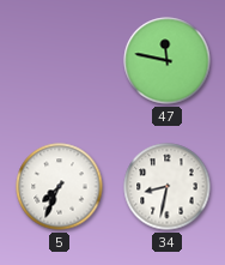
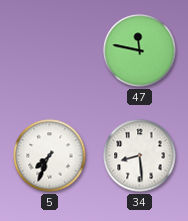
34: 8:32 -> 8:29 (140, 156)
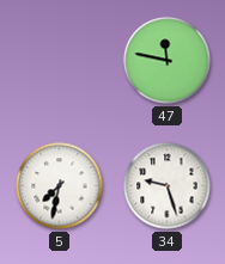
5: 7:34 -> 7:32 (60, 186)
34: 8:29 -> 9:27 (168, 186)
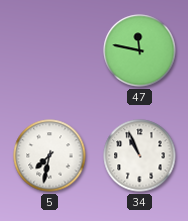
34: 9:27 -> 10:56 (140, 156)
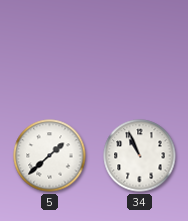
47: 11:47 -> none (140, 51)
5: 7:32 -> 1:38 (50, 156)
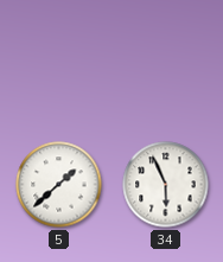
34: 10:56 -> 5:56 (166, 185)
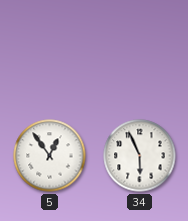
5: 1:38 -> 12:54 (50, 156)
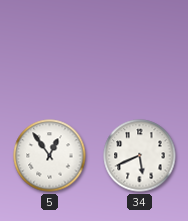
34: 5:56 -> 5:41 (140, 156)
